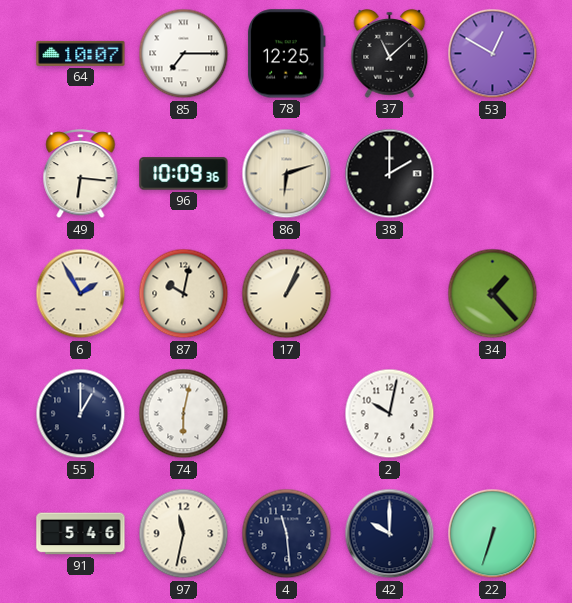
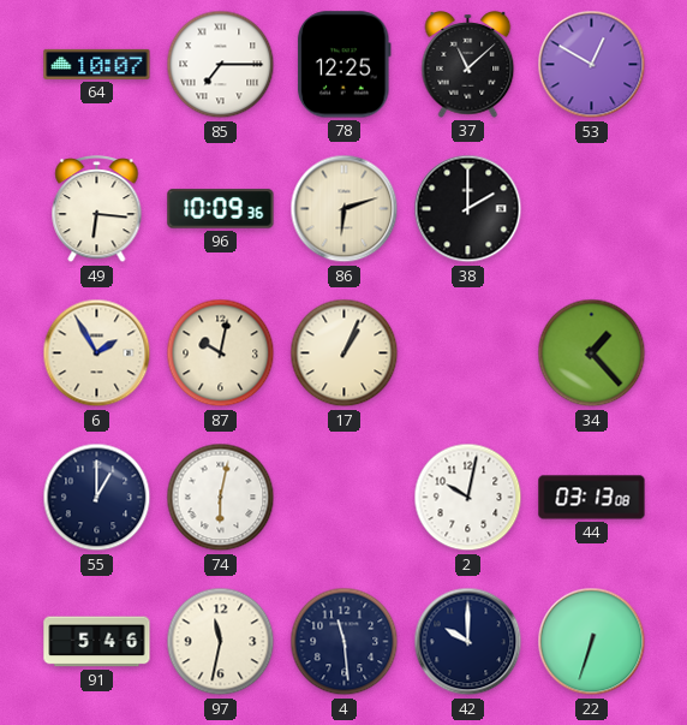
44: none -> 03:13 (592, 498)
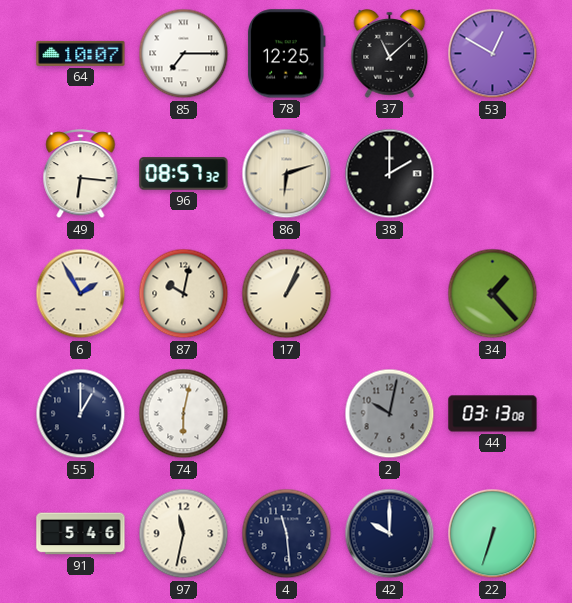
96: 10:09 -> 08:57 (184, 174)
2 dial: white -> grey (390, 414)
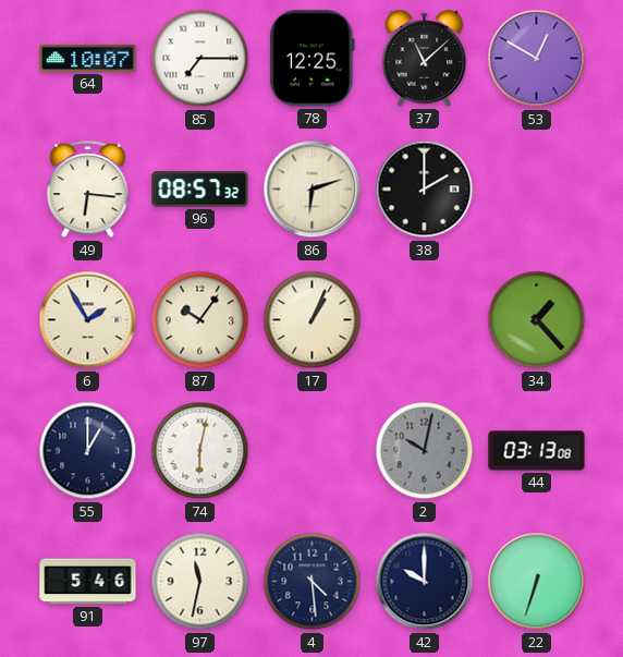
87: 10:02 -> 10:06 (200, 320)
4: 11:29 -> 4:29 (313, 582)
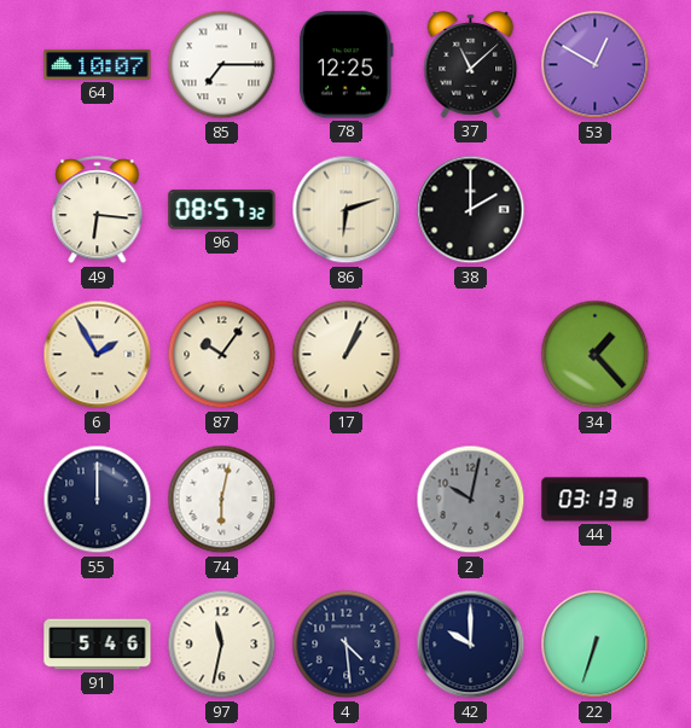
55: 1:00 -> 12:00 (98, 500)
44: 03:13:08 -> 03:13:18 (596, 500)
